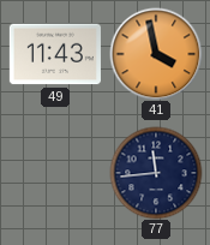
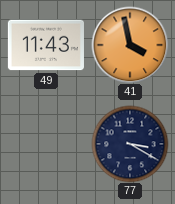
77: 11:44 -> 3:20 (130, 144)
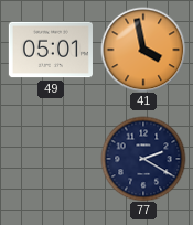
49: 11:43 -> 05:01 (51, 50)
77: 3:20 -> 2:20 (143, 159)
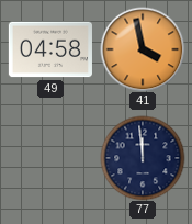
49: 05:01 -> 04:58 (50, 49)
77: 2:20 -> 11:59 (143, 158)
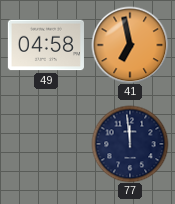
41: 3:58 -> 6:58 (130, 45)
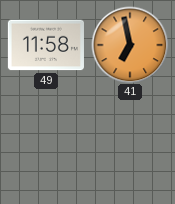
49: 04:58 -> 11:58 (46, 45)
77: 11:59 -> none (130, 144)
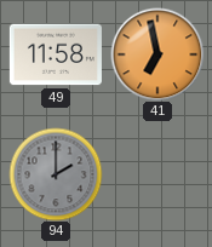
94: none -> 2:00 (56, 174)
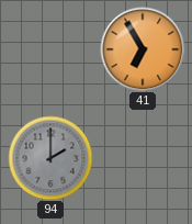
49: 11:58 -> none (56, 54)
41: 6:58 -> 6:55 (143, 49)
